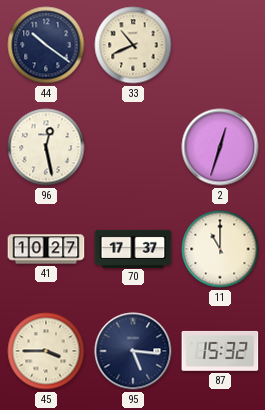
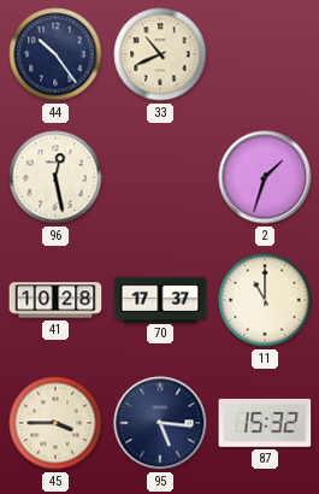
44: 10:21 -> 10:24 (55, 54)
2: 12:33 -> 1:33 (265, 177)
41: 10:27 -> 10:28 (55, 300)
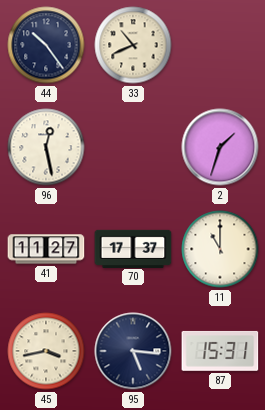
41: 10:28 -> 11:27 (46, 249)
45: 3:45 -> 3:43 (46, 351)
87: 15:32 -> 15:31 (220, 351)
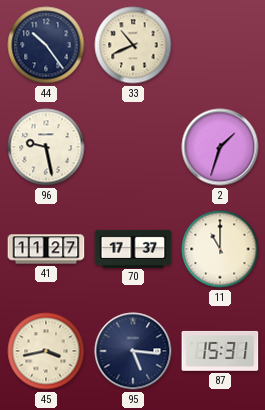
96: 12:28 -> 9:28 (46, 147)
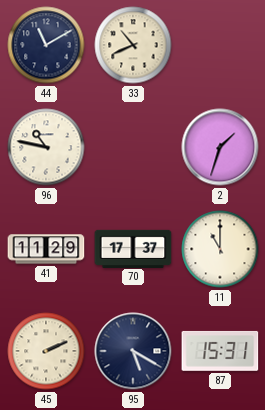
44: 10:24 -> 11:10 (46, 45)
96: 9:28 -> 10:47 (46, 147)
41: 11:27 -> 11:29 (46, 249)
45: 3:43 -> 2:11 (46, 351)
95: 5:16 -> 5:20 (133, 351)
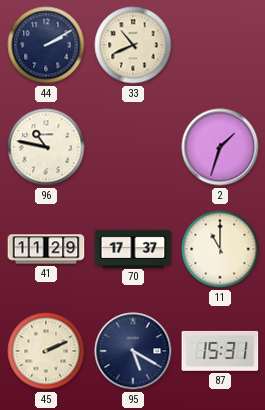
44: 11:10 -> 2:10 (46, 45)
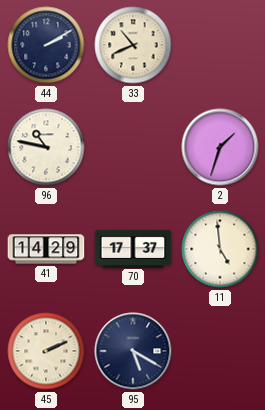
41: 11:29 -> 14:29 (46, 249)
11: 11:00 -> 4:59 (220, 249)
87: 15:31 -> none (220, 351)
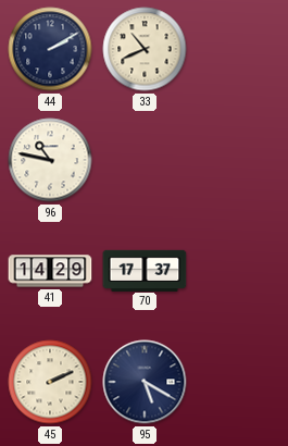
2: 1:33 -> none (220, 147)
11: 4:59 -> none (220, 249)
